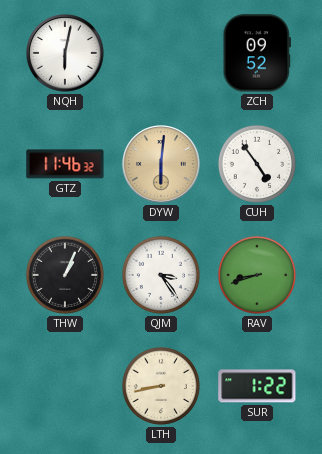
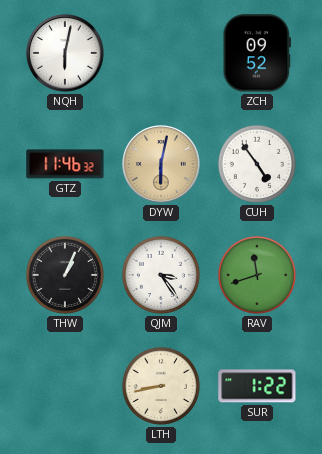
DYW: 6:01 -> 6:02 (162, 165)
RAV: 8:42 -> 11:42 (257, 275)
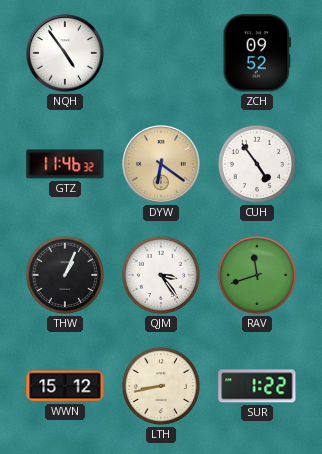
NQH: 6:02 -> 4:54 (66, 54)
DYW: 6:02 -> 6:21 (162, 165)
WWN: none -> 15:12 (65, 386)
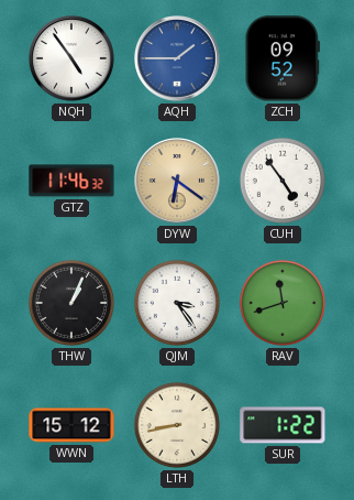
AQH: none -> 1:45 (178, 59)
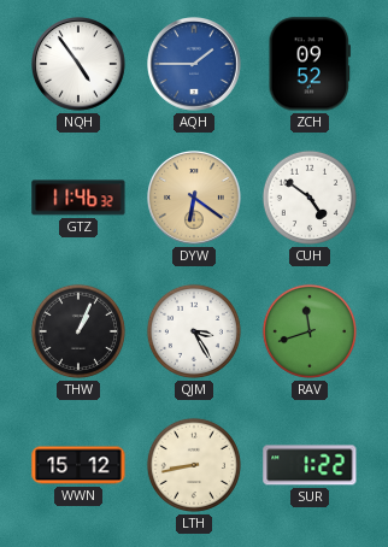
CUH: 4:54 -> 4:51 (310, 198)
QJM: 3:24 -> 3:25 (194, 331)
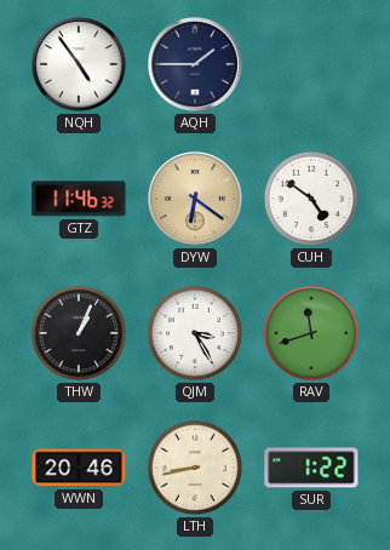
AQH dial: blue -> navy (196, 65)
ZCH: 09:52 -> none (308, 64)
WWN: 15:12 -> 20:46 (79, 468)
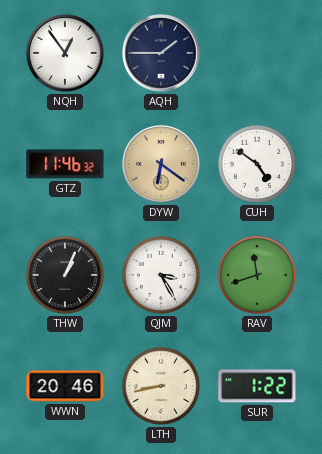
NQH: 4:54 -> 12:54 (66, 54)
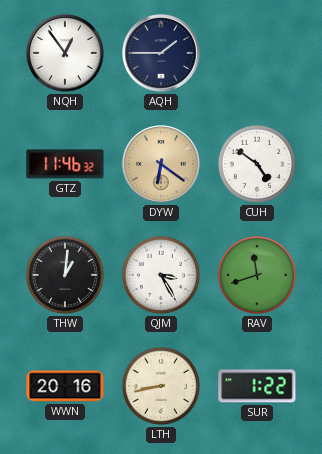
THW: 1:04 -> 1:01 (65, 275)
WWN: 20:46 -> 20:16 (65, 386)
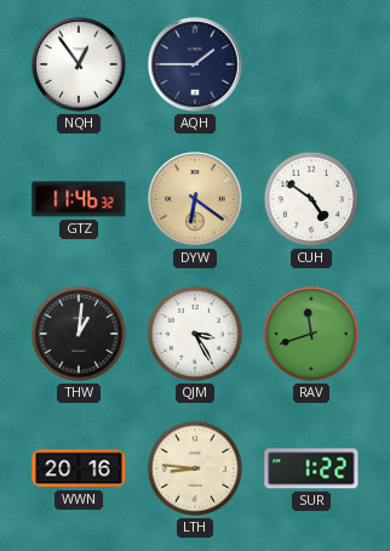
LTH: 8:43 -> 8:46 (195, 468)
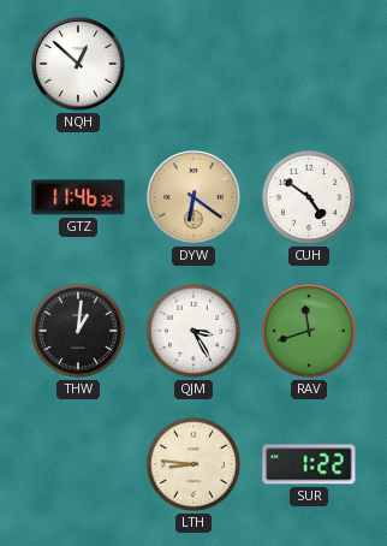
NQH: 12:54 -> 12:52 (79, 65)
AQH: 1:45 -> none (196, 66)
WWN: 20:16 -> none (79, 468)
